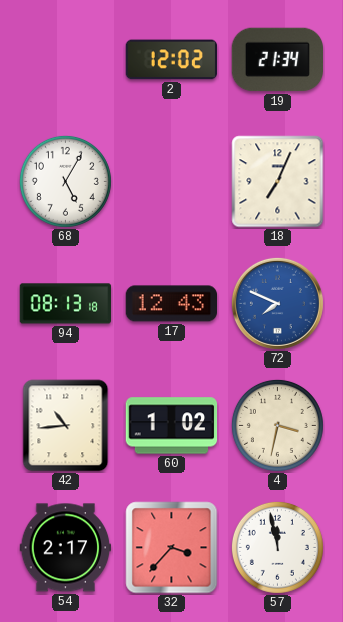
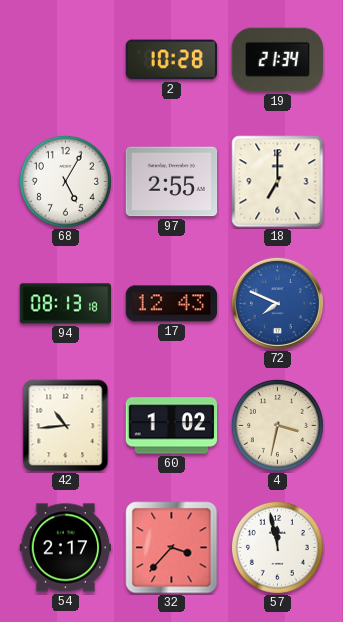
2: 12:02 -> 10:28 (172, 60)
97: none -> 2:55 (172, 182)
18: 7:04 -> 7:00 (278, 182)
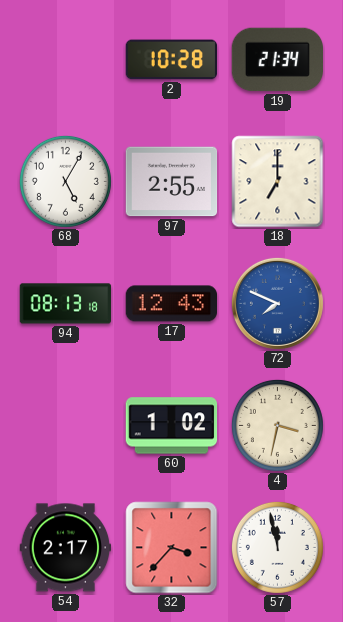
42: 10:44 -> none (66, 426)
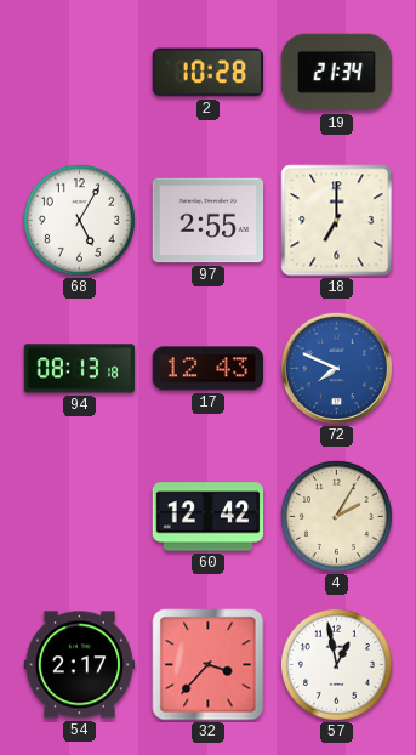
60: 1:02 -> 12:42 (209, 517)
4: 3:32 -> 2:05 (336, 516)
57: 11:58 -> 12:58 (336, 664)
